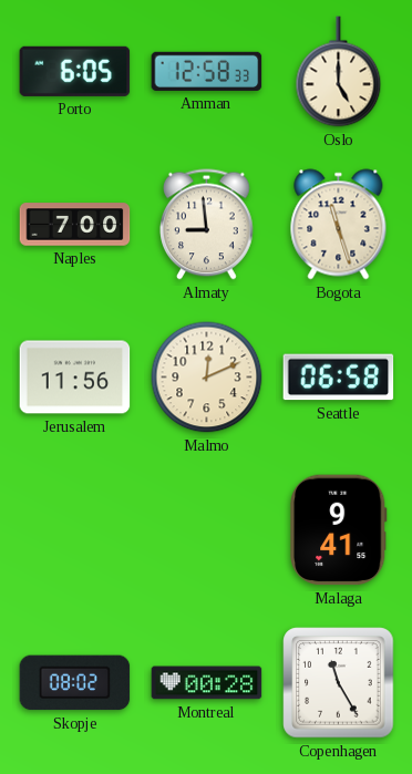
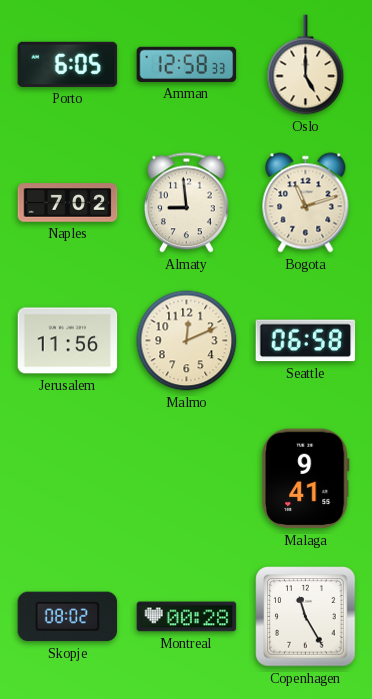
Naples: 7:00 -> 7:02 (68, 203)
Bogota: 11:27 -> 11:12 (306, 203)
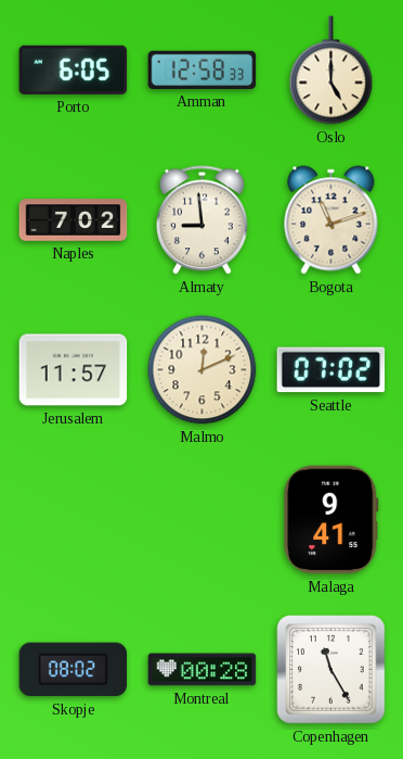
Jerusalem: 11:56 -> 11:57 (74, 370)
Seattle: 06:58 -> 07:02 (331, 370)
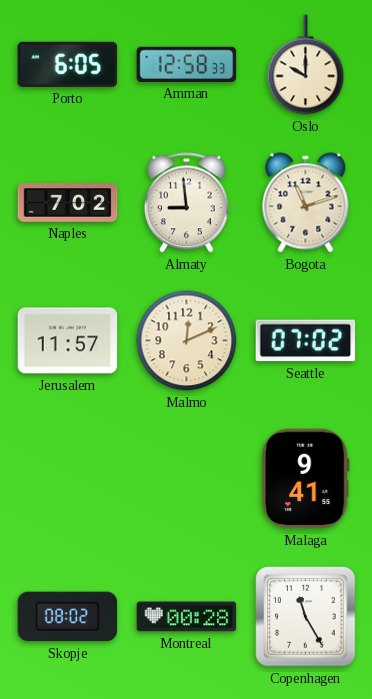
Oslo: 5:00 -> 10:00 (306, 65)
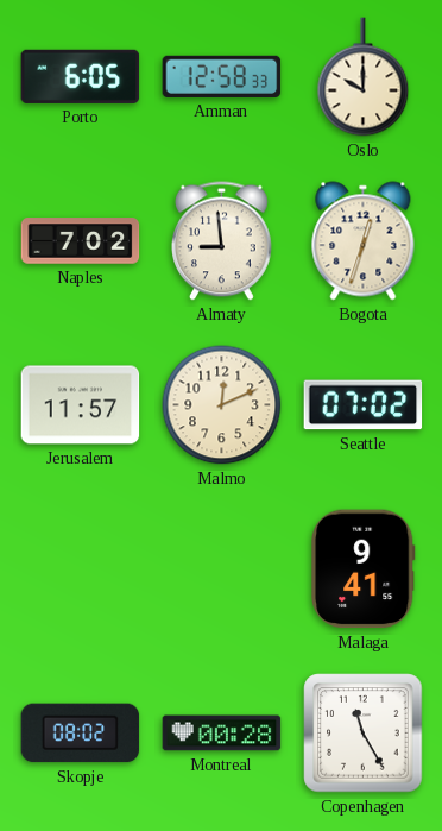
Bogota: 11:12 -> 12:33 (364, 241)
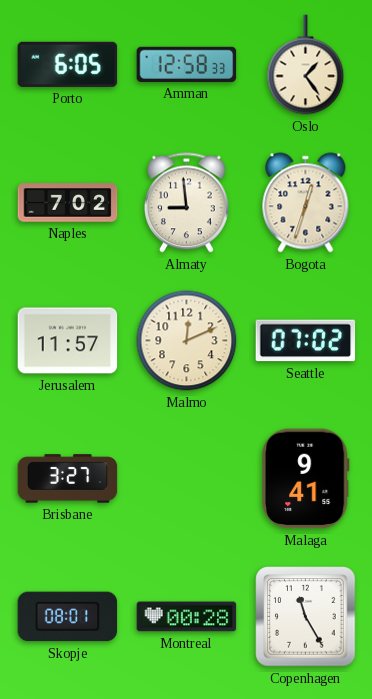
Oslo: 10:00 -> 1:24 (306, 65)
Brisbane: none -> 3:27 (68, 479)
Skopje: 08:02 -> 08:01 (68, 617)
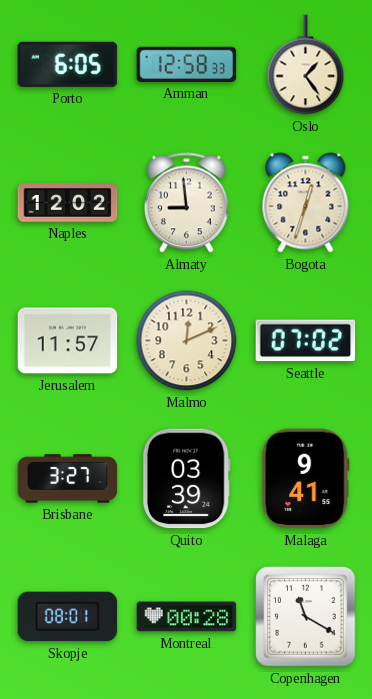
Naples: 7:02 -> 12:02 (68, 203)
Quito: none -> 03:39 (186, 479)
Copenhagen: 11:25 -> 11:20 (306, 617)
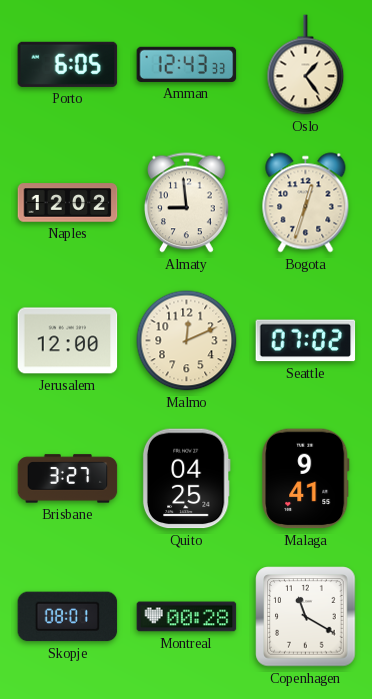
Amman: 12:58 -> 12:43 (187, 64)
Jerusalem: 11:57 -> 12:00 (68, 341)
Quito: 03:39 -> 04:25 (186, 479)
